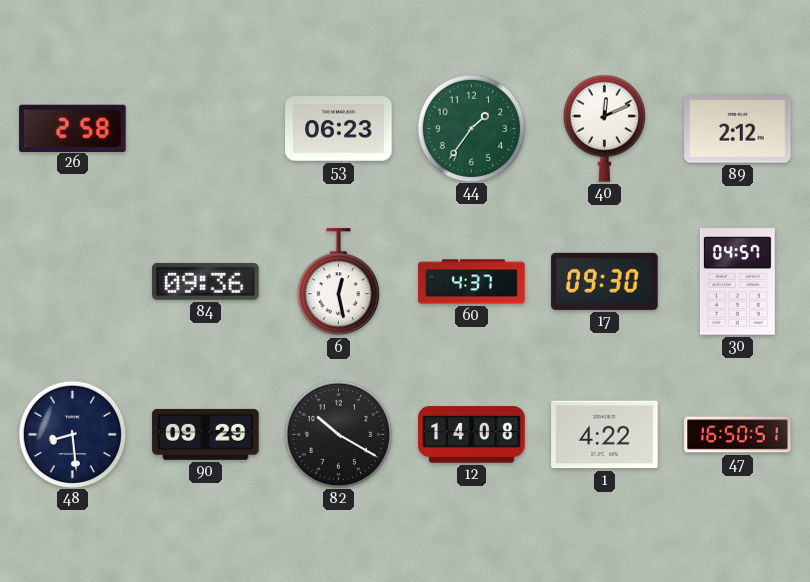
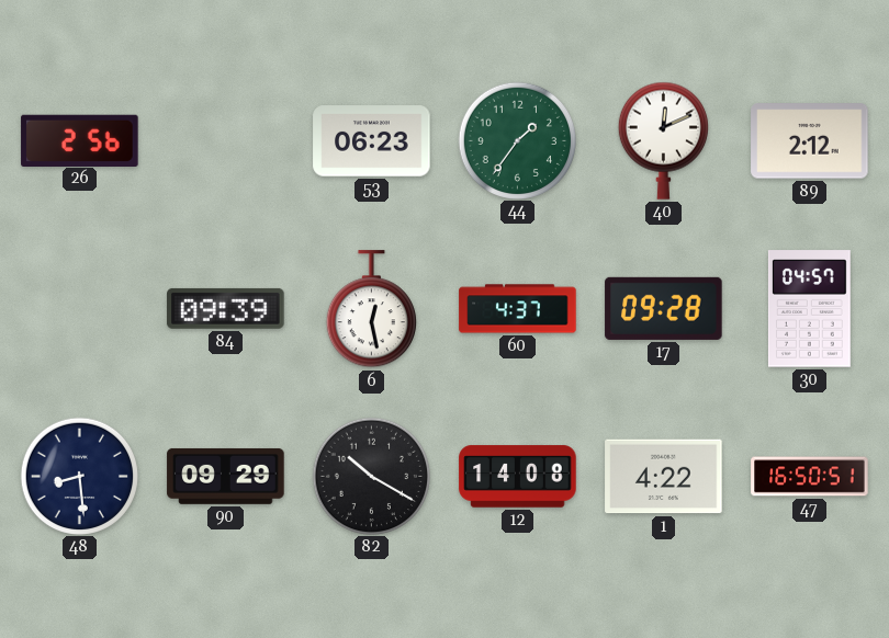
26: 2:58 -> 2:56 (80, 140)
84: 09:36 -> 09:39 (226, 308)
17: 09:30 -> 09:28 (664, 308)
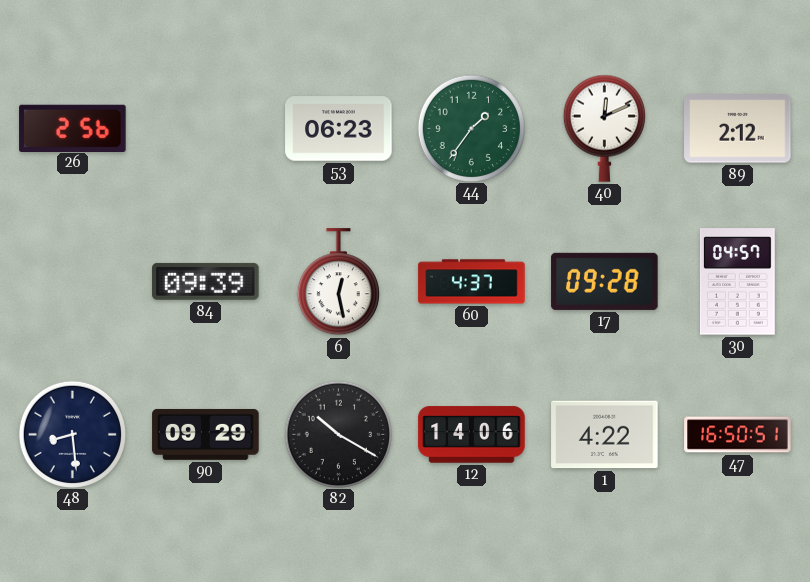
12: 14:08 -> 14:06 (472, 435)
